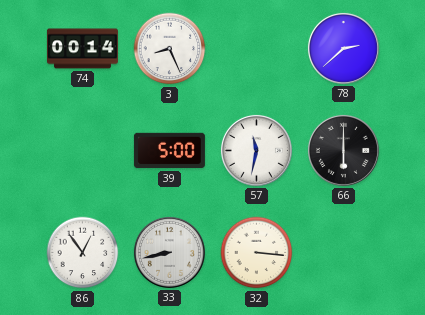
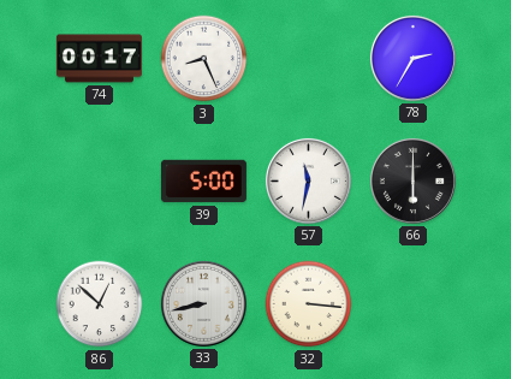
74: 00:14 -> 00:17 (99, 59)
78: 2:38 -> 2:35 (412, 58)
86: 12:54 -> 12:52 (100, 304)
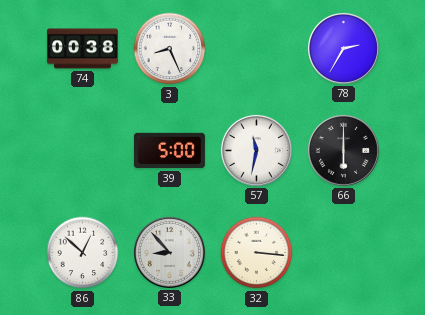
74: 00:17 -> 00:38 (82, 49)
33: 8:43 -> 8:53 (169, 252)
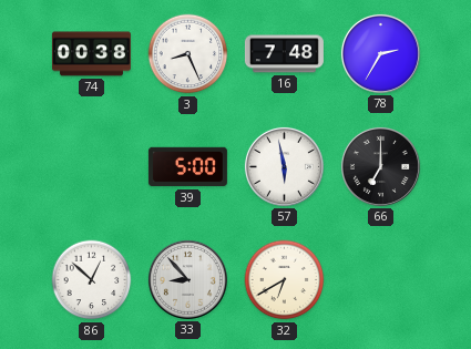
16: none -> 7:48 (284, 54)
57: 11:32 -> 5:58 (284, 166)
66: 6:00 -> 7:00 (380, 166)
32: 3:16 -> 6:40 (285, 280)
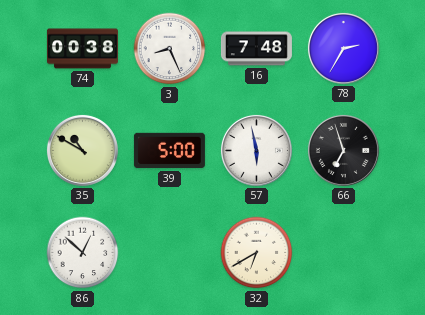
35: none -> 10:50 (82, 150)
66: 7:00 -> 6:57 (343, 150)
33: 8:53 -> none (187, 279)
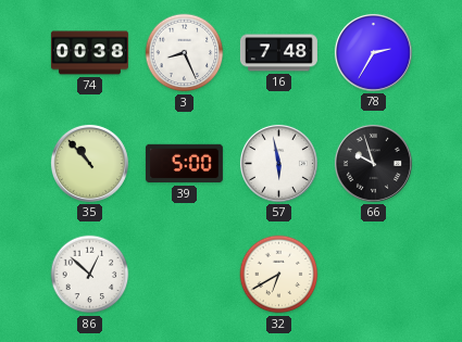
35: 10:50 -> 10:53 (89, 163)
66: 6:57 -> 9:57 (373, 163)
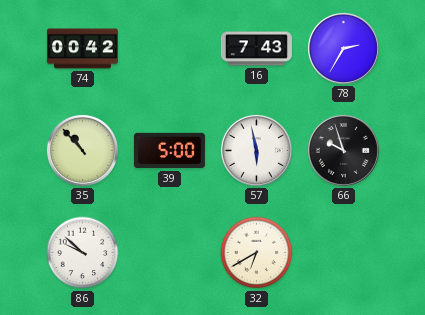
74: 00:38 -> 00:42 (82, 49)
3: 8:26 -> none (185, 53)
16: 7:48 -> 7:43 (256, 49)
86: 12:52 -> 9:52 (83, 253)
